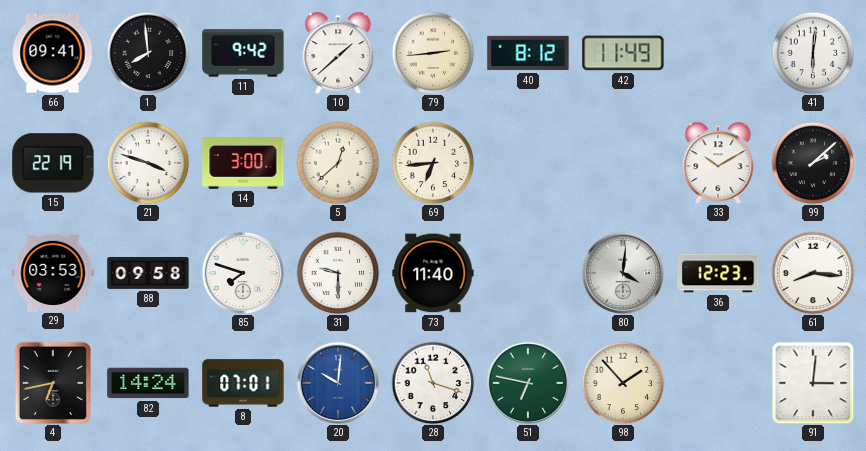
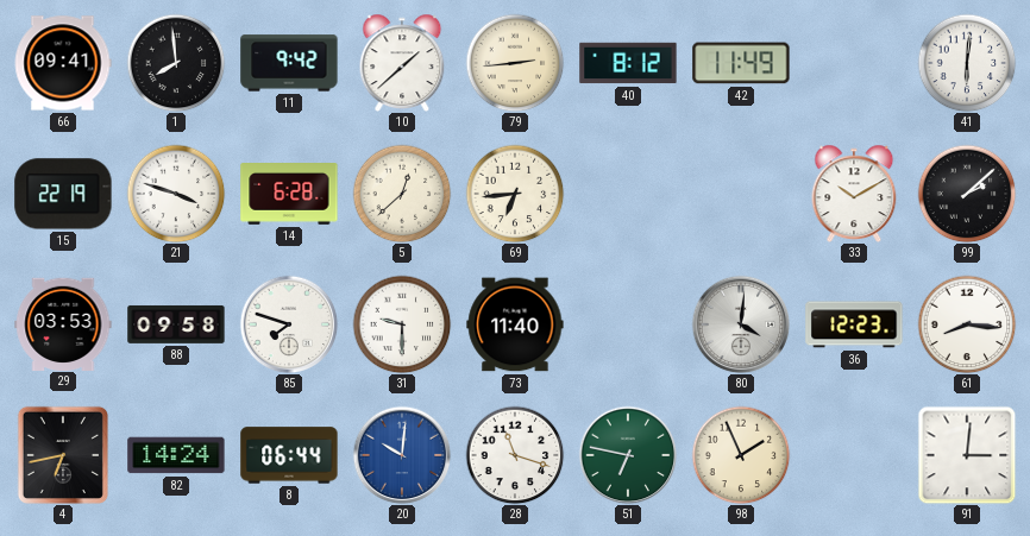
14: 3:00 -> 6:28 (289, 195)
8: 07:01 -> 06:44 (289, 455)
98: 1:53 -> 1:56 (741, 455)
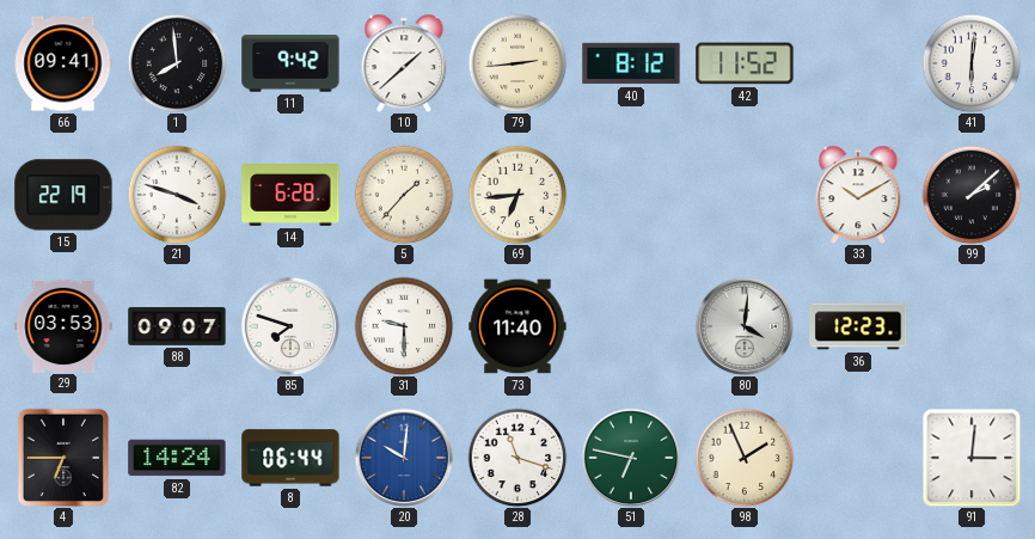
42: 11:49 -> 11:52 (745, 63)
5: 12:38 -> 1:37 (404, 195)
88: 09:58 -> 09:07 (177, 326)
61: 8:16 -> none (967, 324)
4: 6:43 -> 6:45 (63, 458)
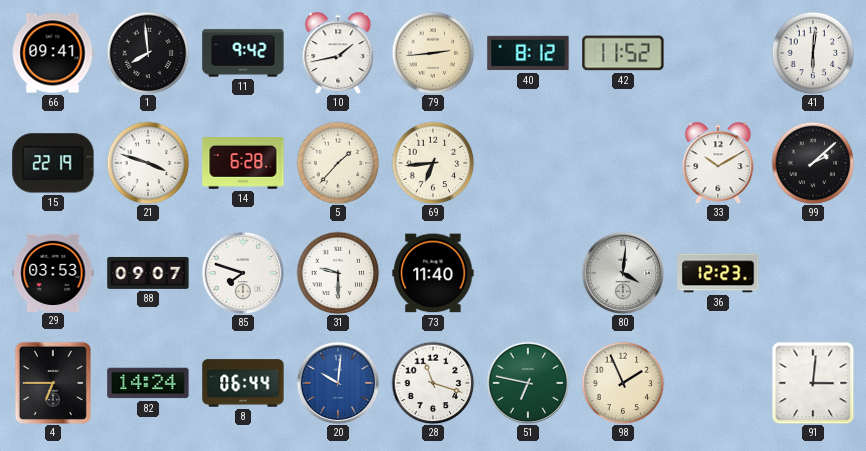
10: 1:38 -> 1:43 (338, 52)
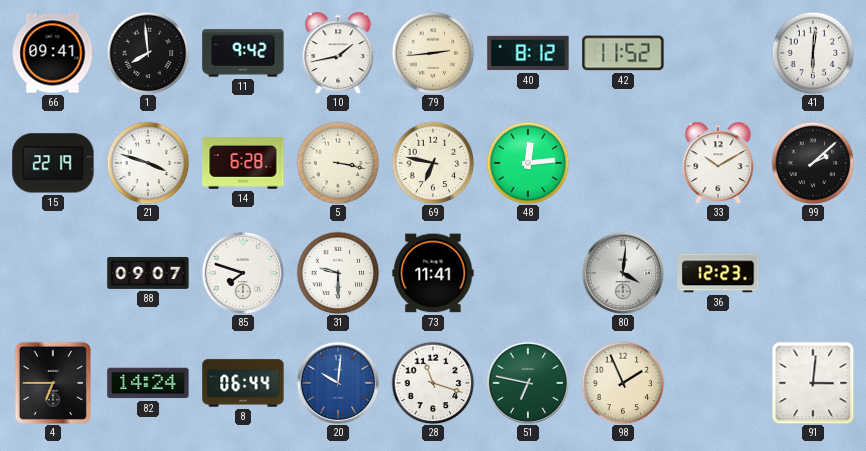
5: 1:37 -> 3:17 (338, 163)
69: 6:44 -> 6:47 (433, 163)
48: none -> 12:14 (528, 163)
29: 03:53 -> none (53, 272)
73: 11:40 -> 11:41 (433, 273)
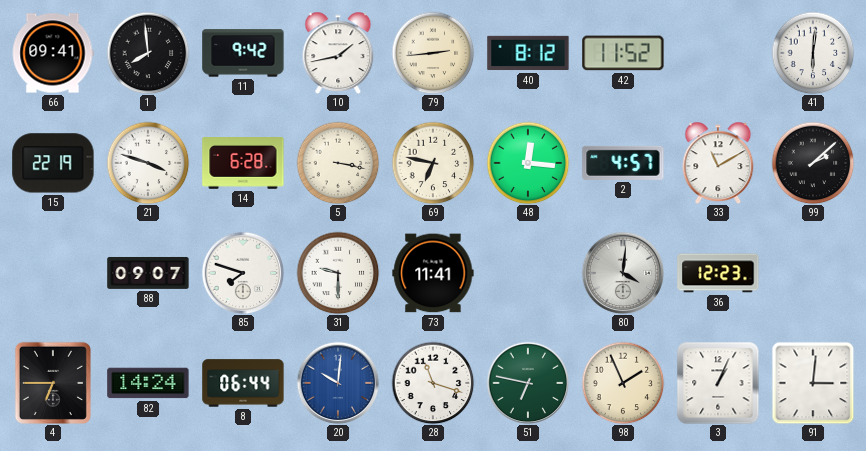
48: 12:14 -> 12:16 (528, 163)
2: none -> 4:57 (623, 163)
33: 10:10 -> 11:10 (718, 162)
3: none -> 1:04 (718, 383)
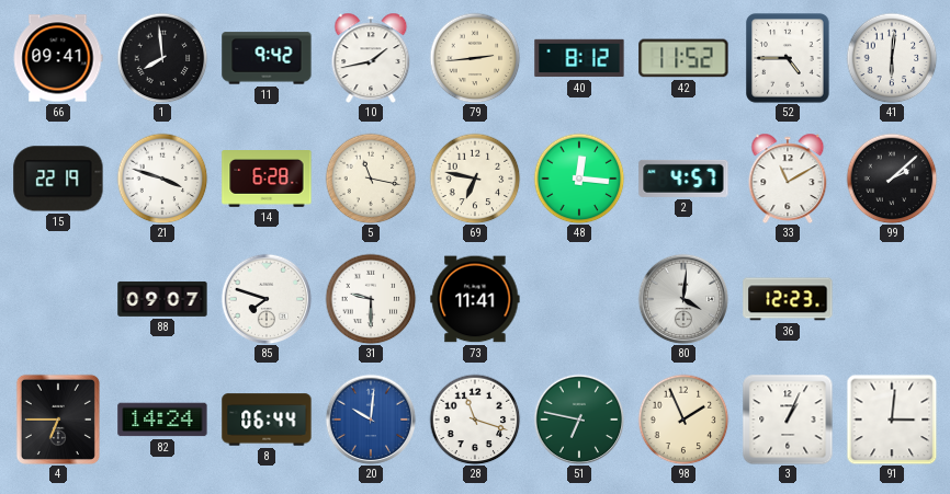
52: none -> 4:45 (789, 58)
5: 3:17 -> 11:17 (371, 179)
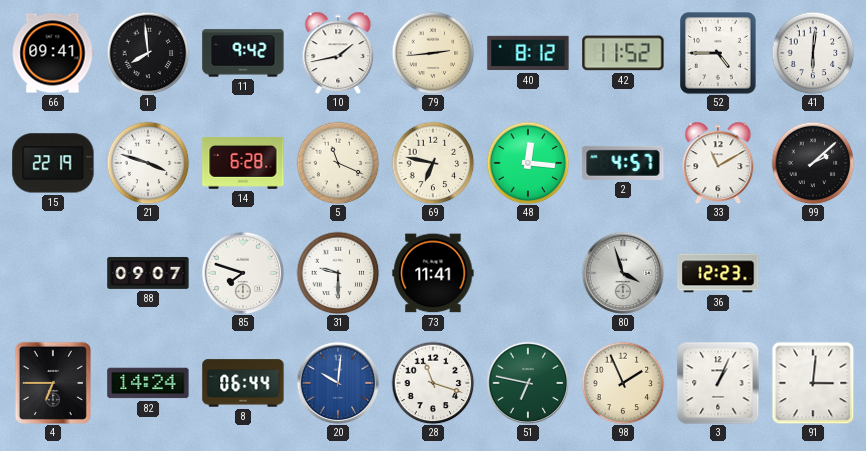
5: 11:17 -> 11:19 (338, 163)
80: 4:01 -> 3:57 (623, 273)
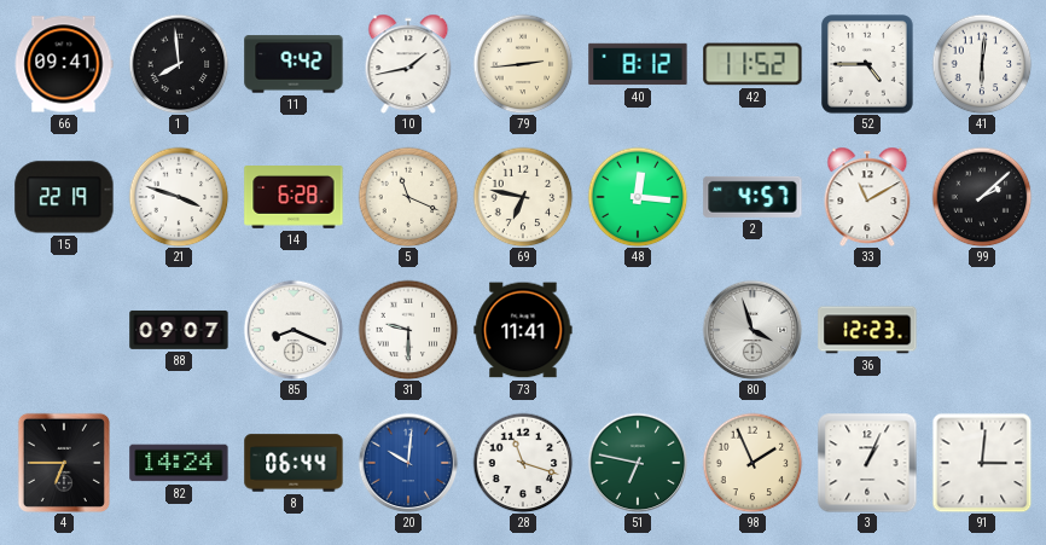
85: 7:48 -> 8:19 (294, 330)
